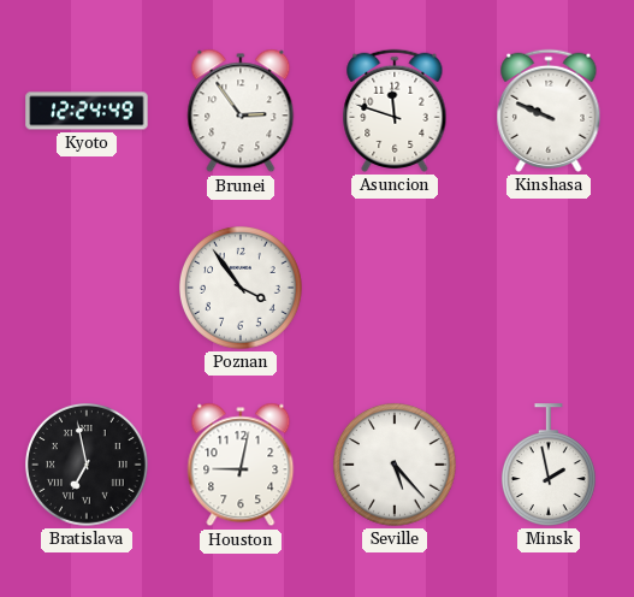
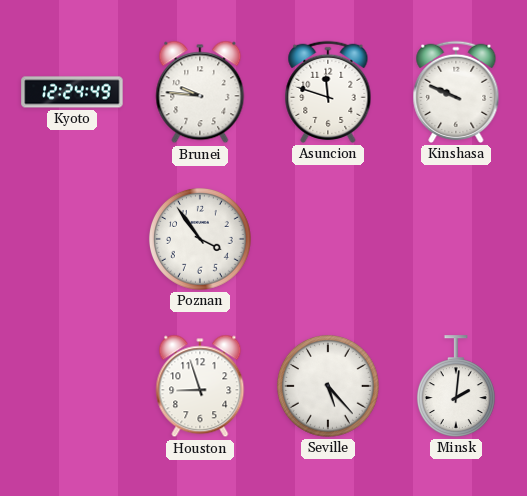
Brunei: 2:54 -> 9:46 (200, 92)
Bratislava: 6:58 -> none (87, 465)
Houston: 9:02 -> 8:57 (200, 386)
Minsk: 1:58 -> 2:01 (456, 386)
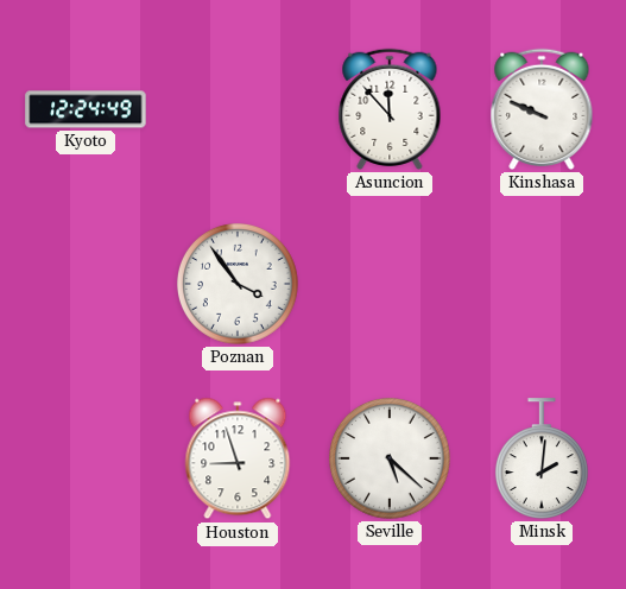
Brunei: 9:46 -> none (200, 92)
Asuncion: 11:48 -> 11:53 (390, 109)
Seville: 5:23 -> 5:22 (390, 458)
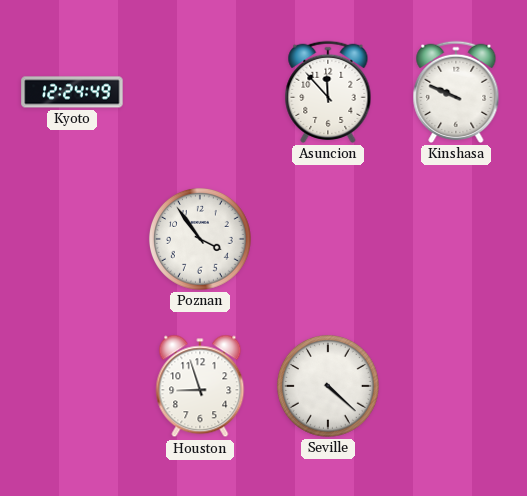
Seville: 5:22 -> 4:22 (328, 386)
Minsk: 2:01 -> none (542, 458)
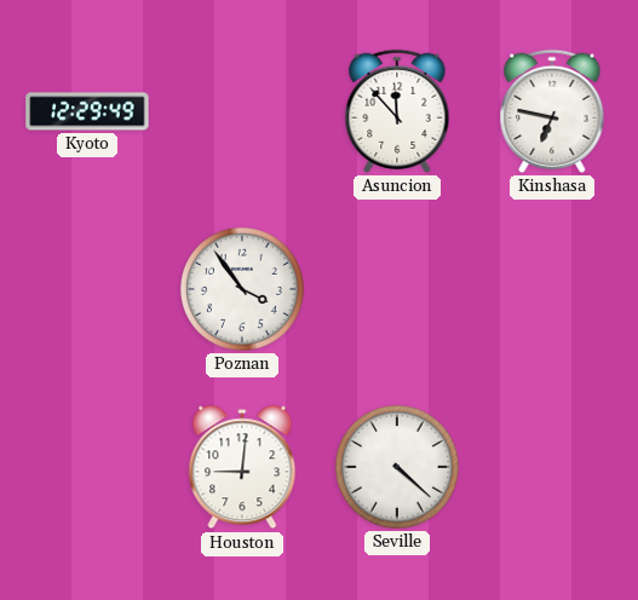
Kyoto: 12:24 -> 12:29 (87, 111)
Kinshasa: 9:49 -> 6:47 (552, 111)
Houston: 8:57 -> 9:01 (242, 467)
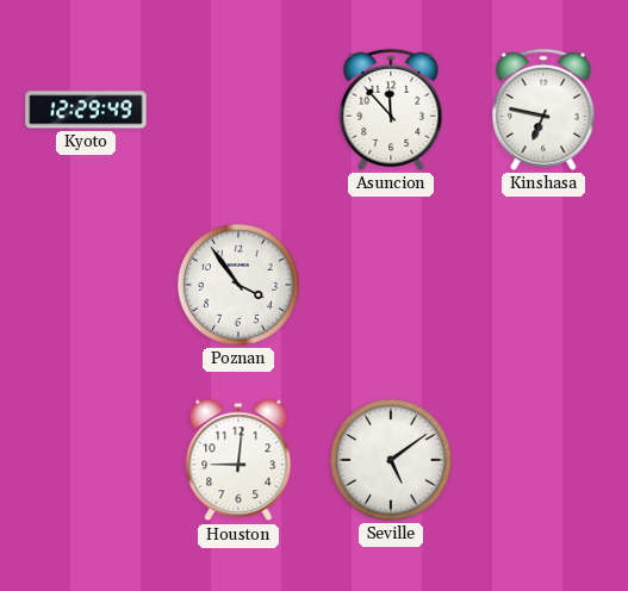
Seville: 4:22 -> 5:09 (391, 460)
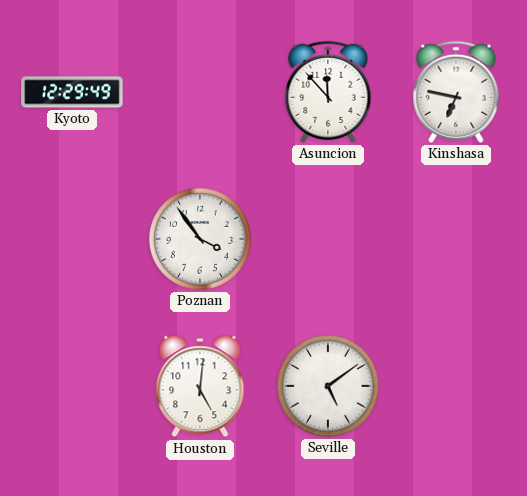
Houston: 9:01 -> 5:01 (200, 386)
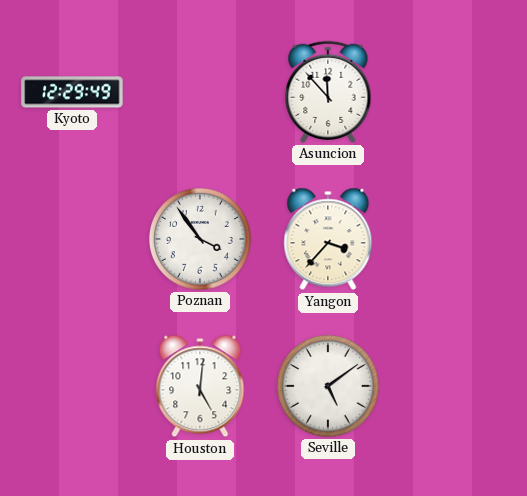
Kinshasa: 6:47 -> none (456, 92)
Yangon: none -> 3:37 (328, 239)
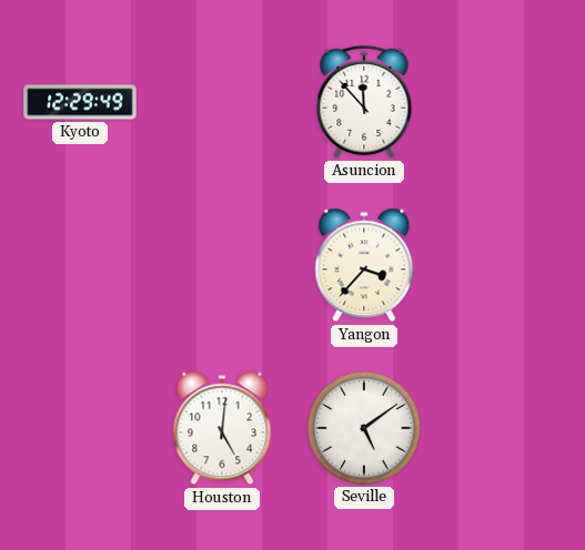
Poznan: 3:54 -> none (200, 239)
